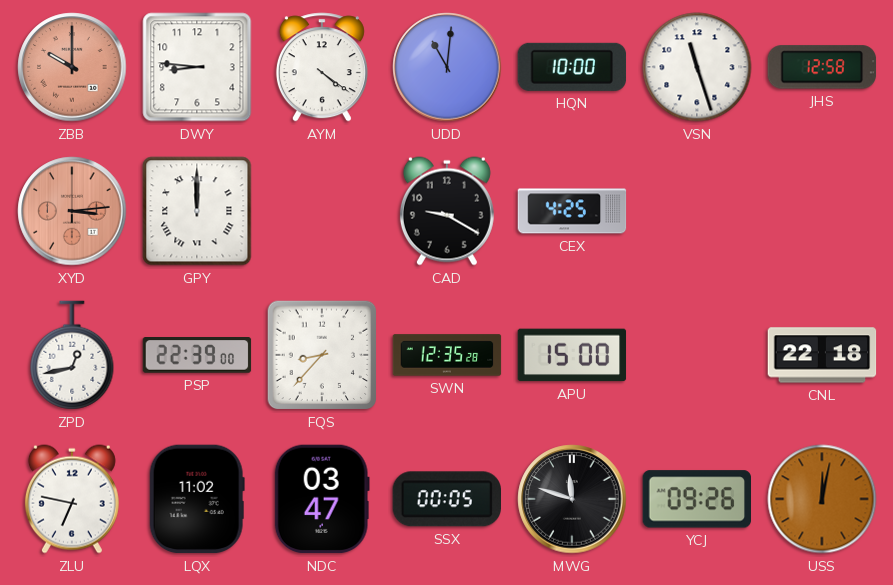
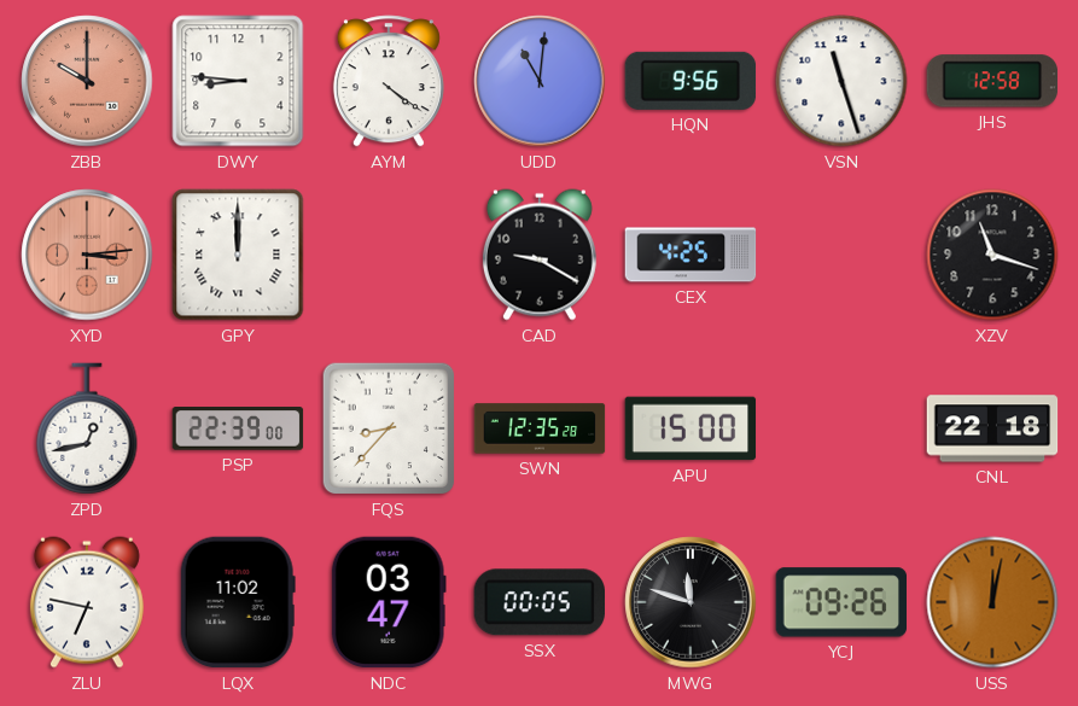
HQN: 10:00 -> 9:56 (690, 81)
XZV: none -> 11:18 (992, 255)
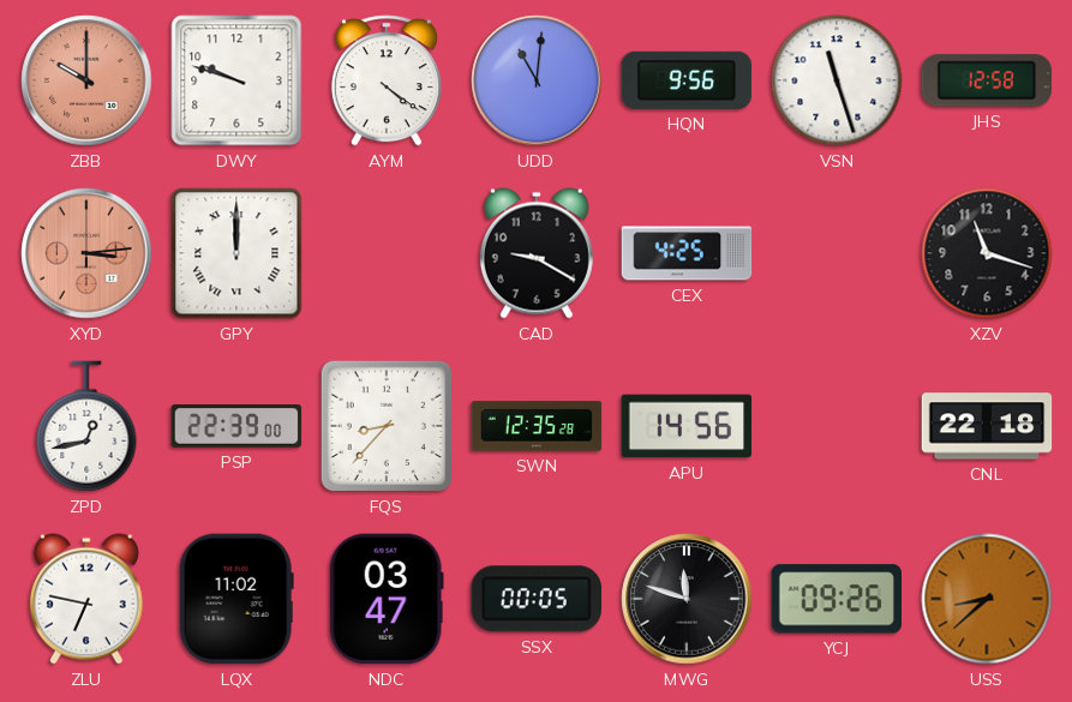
DWY: 8:46 -> 9:48 (236, 80)
APU: 15:00 -> 14:56 (687, 426)
USS: 12:02 -> 8:38 (987, 599)
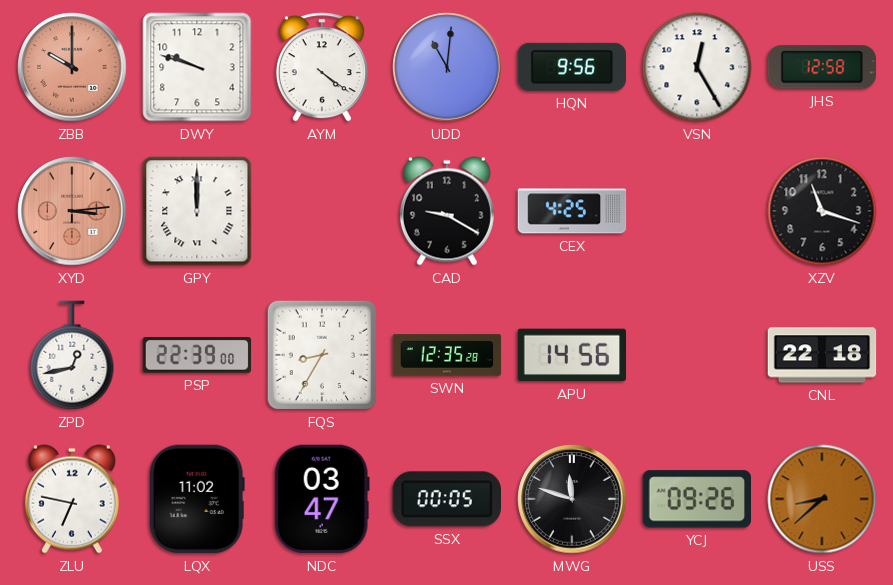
VSN: 11:27 -> 12:25 (697, 67)
FQS: 8:37 -> 8:35 (322, 355)
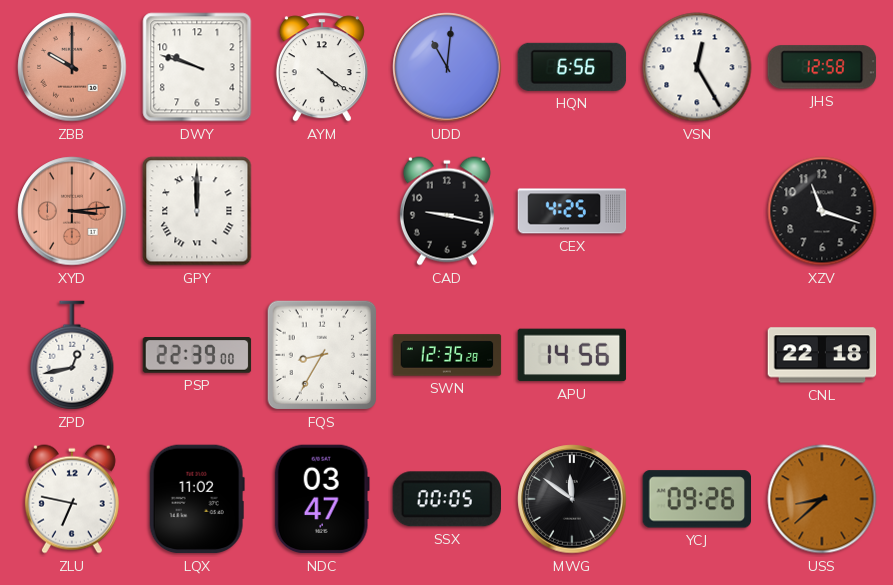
HQN: 9:56 -> 6:56 (572, 67)
CAD: 9:20 -> 9:17 (447, 211)
MWG: 11:48 -> 11:51 (572, 499)
